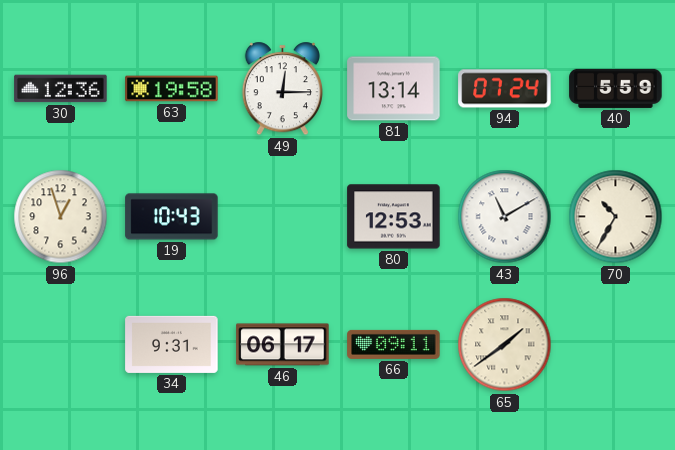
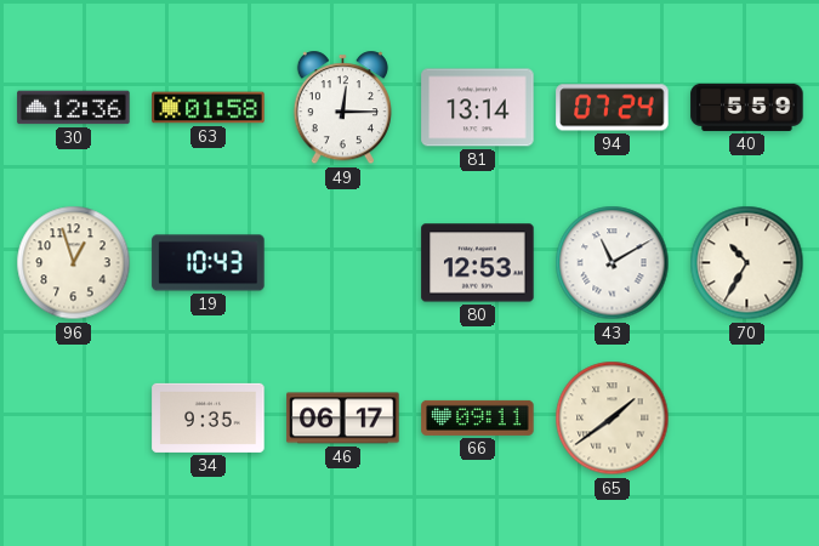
63: 19:58 -> 01:58 (209, 108)
34: 9:31 -> 9:35 (209, 417)
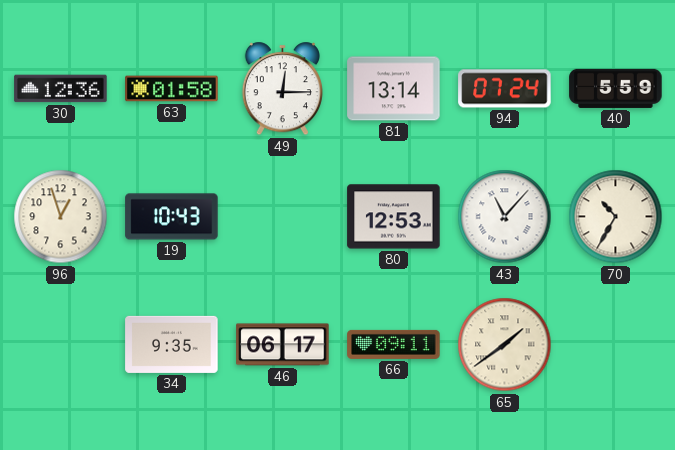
43: 11:10 -> 11:07 (505, 217)
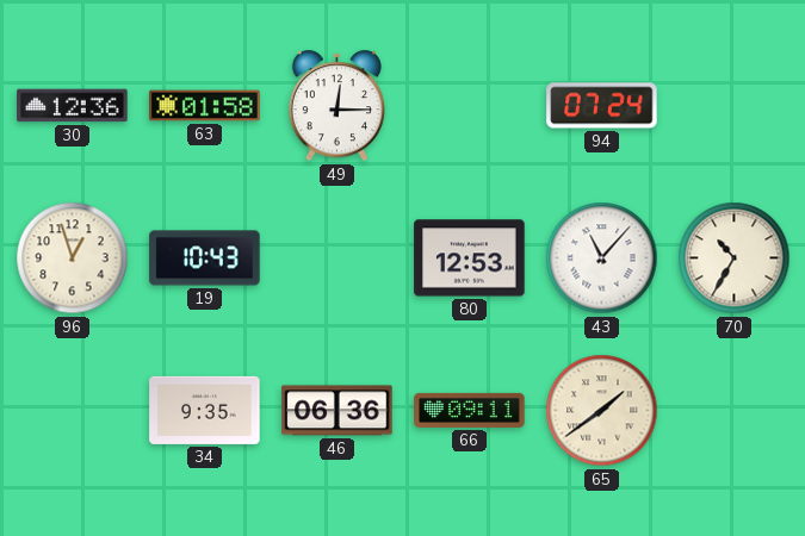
81: 13:14 -> none (394, 89)
40: 5:59 -> none (616, 88)
46: 06:17 -> 06:36 (338, 411)
